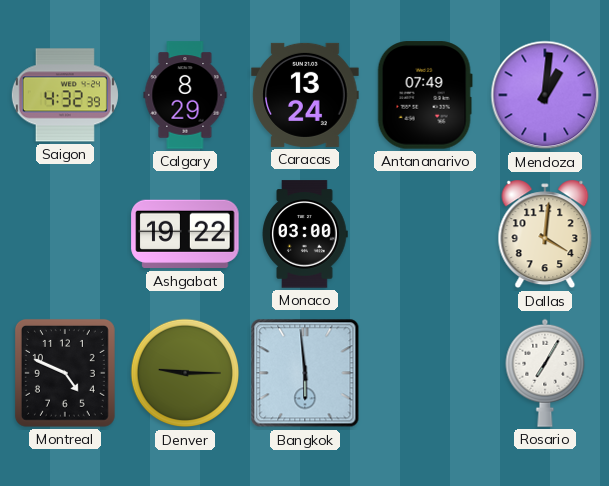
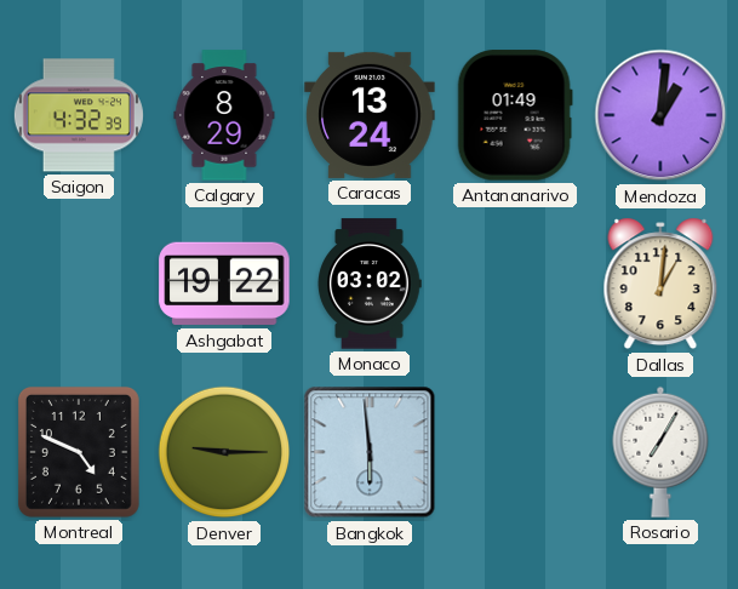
Antananarivo: 07:49 -> 01:49 (515, 115)
Monaco: 03:00 -> 03:02 (370, 284)
Dallas: 4:01 -> 1:01 (660, 284)
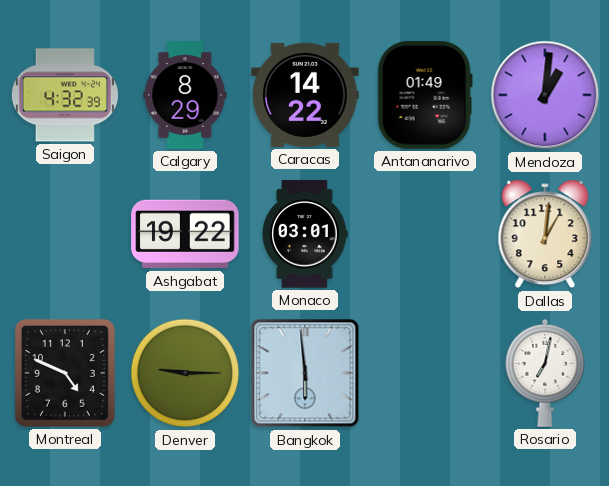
Caracas: 13:24 -> 14:22 (305, 95)
Monaco: 03:02 -> 03:01 (305, 234)
Rosario: 7:05 -> 7:02 (545, 373)
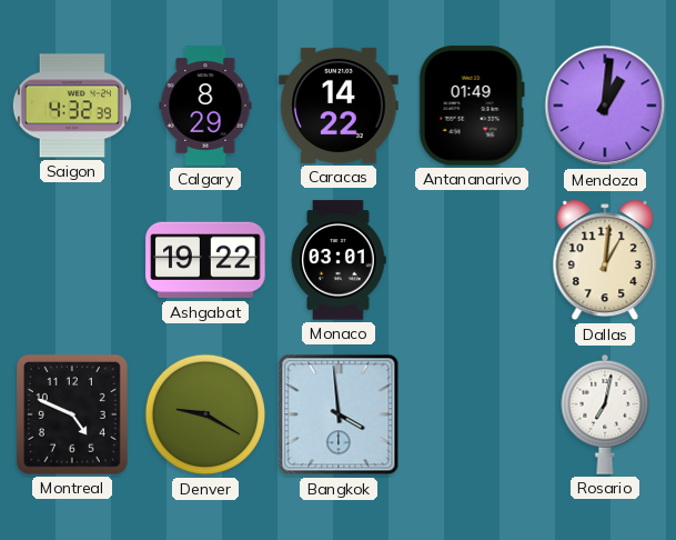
Denver: 9:15 -> 9:20 (205, 414)
Bangkok: 5:59 -> 3:59 (339, 414)
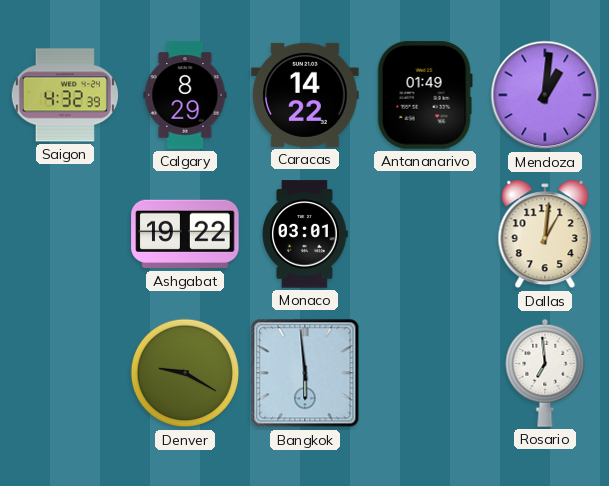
Montreal: 4:49 -> none (72, 414)
Bangkok: 3:59 -> 5:59 (305, 373)
Rosario: 7:02 -> 6:59 (545, 373)
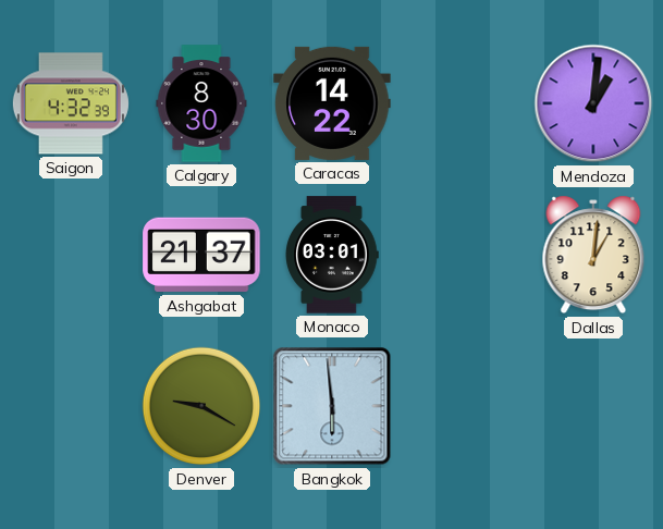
Calgary: 8:29 -> 8:30 (201, 103)
Antananarivo: 01:49 -> none (425, 95)
Ashgabat: 19:22 -> 21:37 (201, 255)
Rosario: 6:59 -> none (545, 373)
